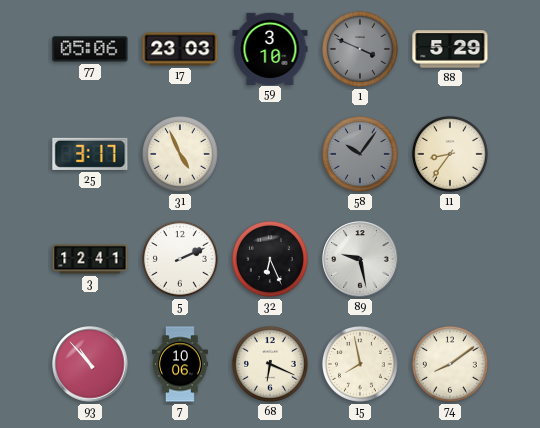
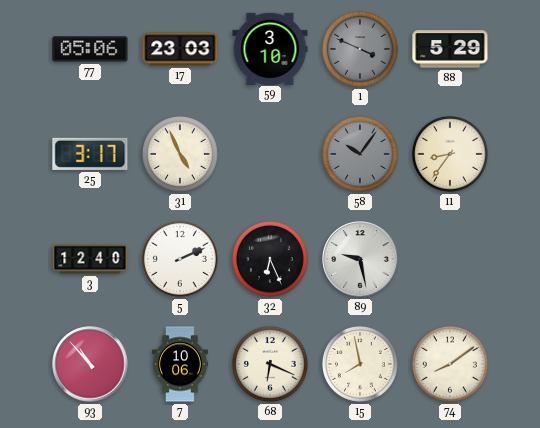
3: 12:41 -> 12:40 (90, 259)
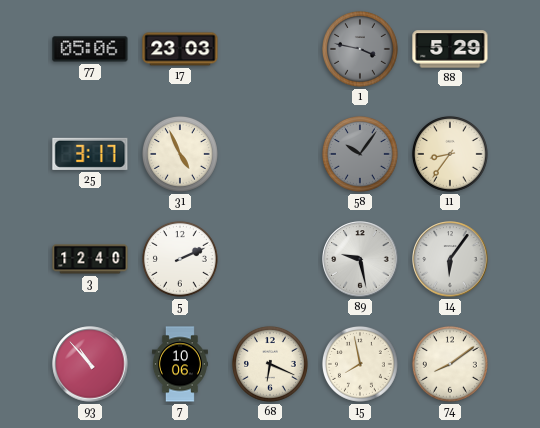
59: 3:10 -> none (270, 48)
1: 3:49 -> 3:47 (360, 49)
32: 6:26 -> none (270, 259)
14: none -> 6:06 (450, 259)
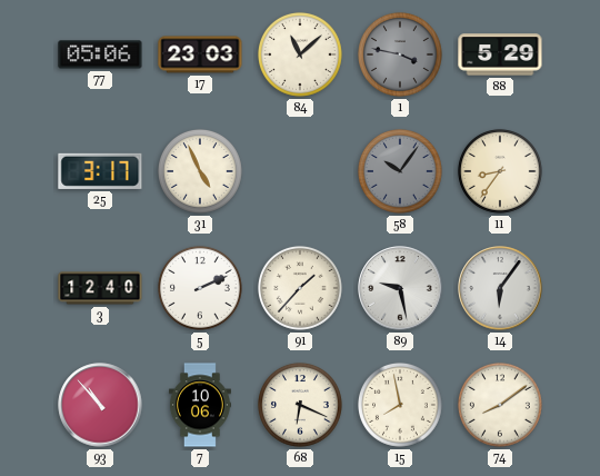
84: none -> 11:08 (300, 54)
91: none -> 1:37 (300, 288)
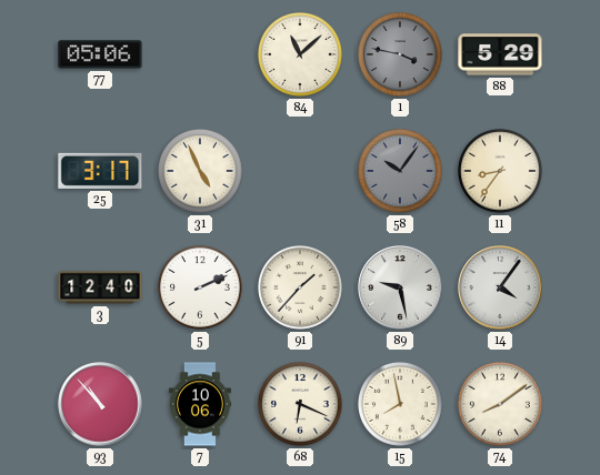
17: 23:03 -> none (200, 54)
14: 6:06 -> 4:06 (500, 287)
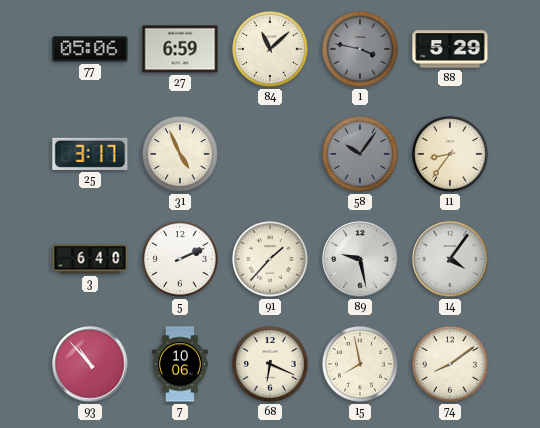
27: none -> 6:59 (180, 49)
3: 12:40 -> 6:40 (90, 259)
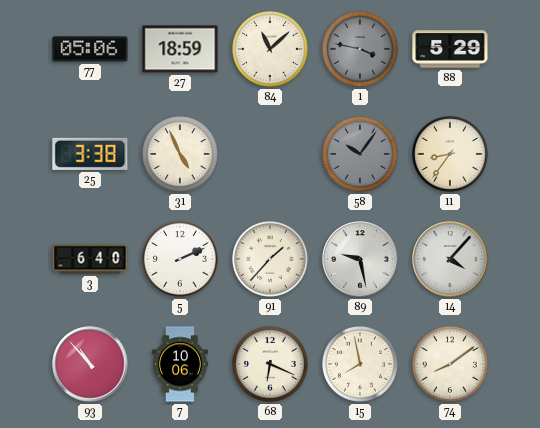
27: 6:59 -> 18:59 (180, 49)
25: 3:17 -> 3:38 (90, 154)
14: 4:06 -> 4:07 (450, 259)
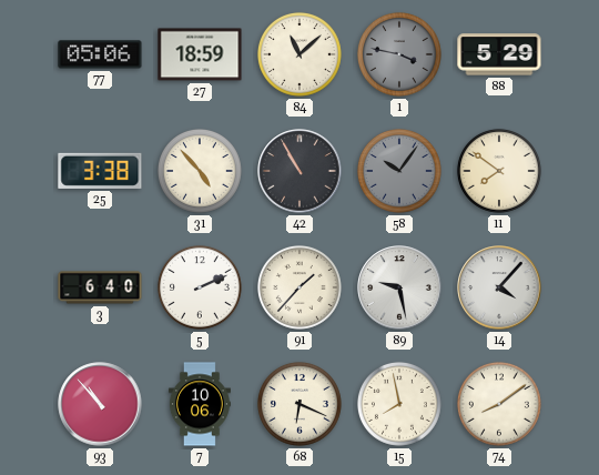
31: 4:56 -> 4:53 (200, 171)
42: none -> 10:55 (299, 171)
11: 8:36 -> 7:51 (499, 171)
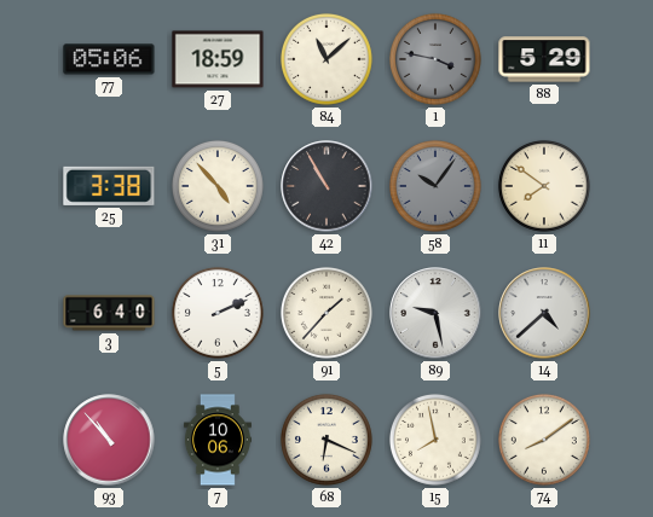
14: 4:07 -> 4:38 (544, 313)
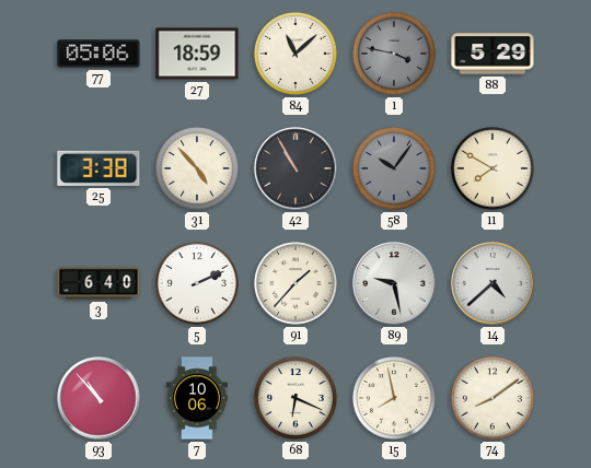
11: 7:51 -> 7:50 (493, 168)
